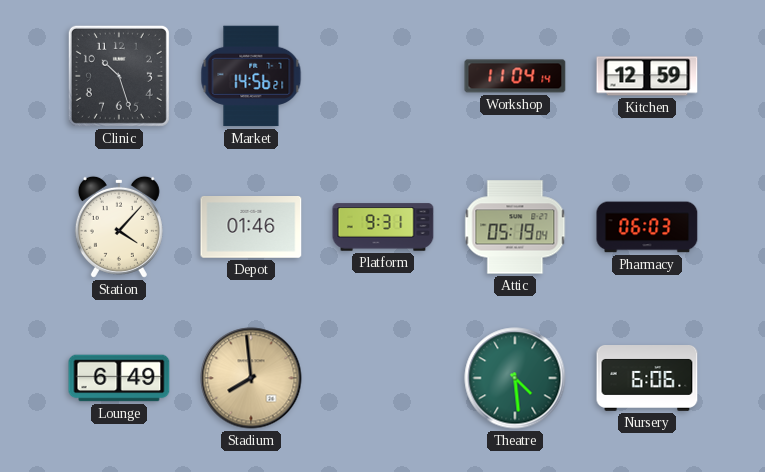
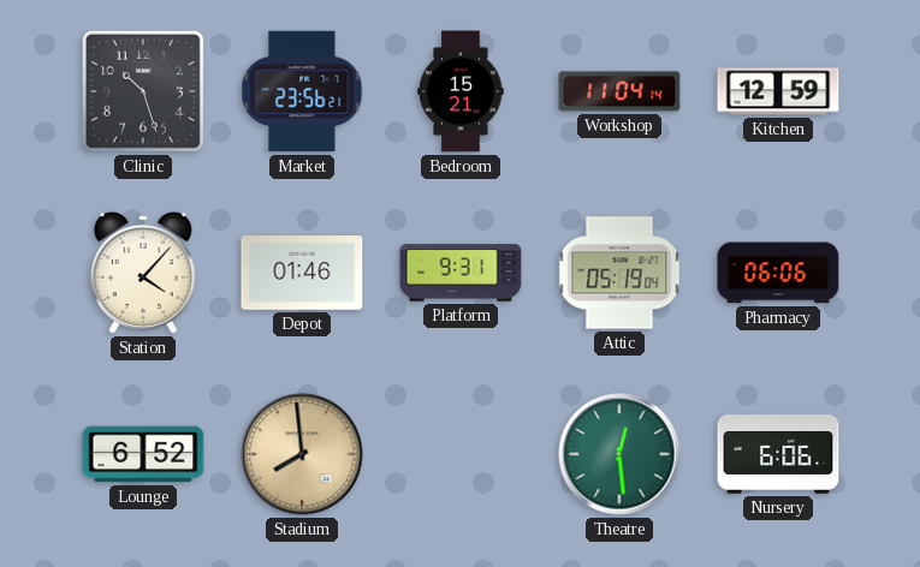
Market: 14:56 -> 23:56 (302, 91)
Bedroom: none -> 15:21 (461, 91)
Pharmacy: 06:03 -> 06:06 (778, 273)
Lounge: 6:49 -> 6:52 (143, 454)
Theatre: 4:29 -> 12:29 (619, 454)
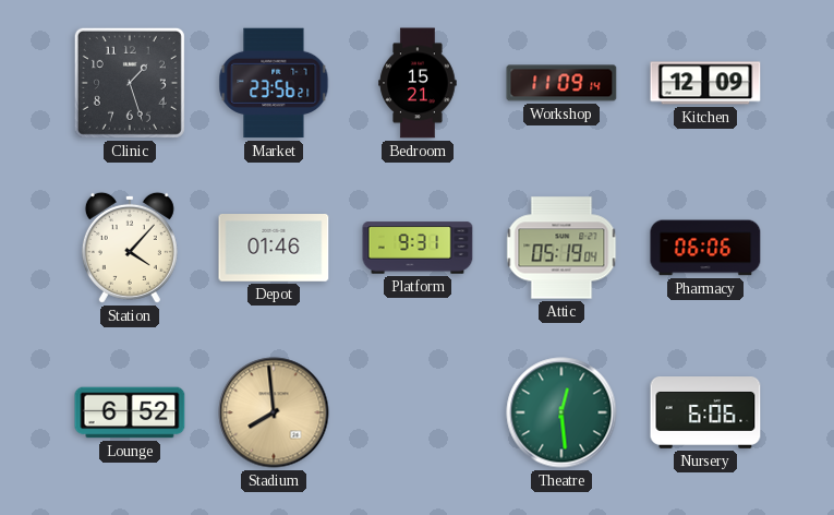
Clinic: 10:27 -> 1:27 (130, 83)
Workshop: 11:04 -> 11:09 (561, 83)
Kitchen: 12:59 -> 12:09 (705, 83)
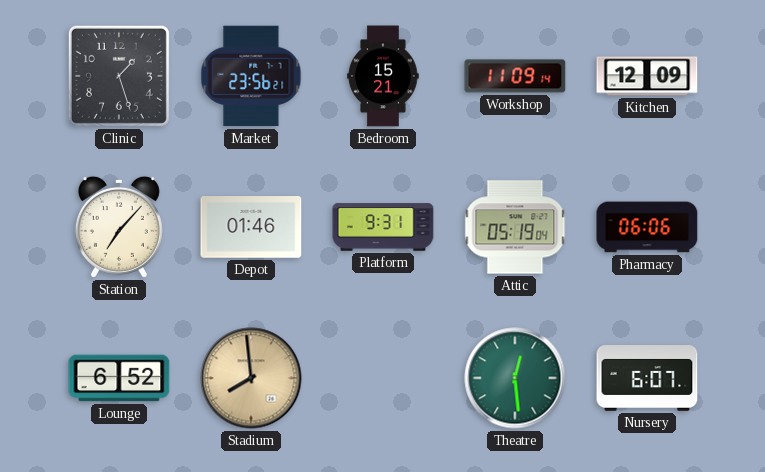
Station: 4:07 -> 7:07 (119, 227)
Nursery: 6:06 -> 6:07 (647, 379)
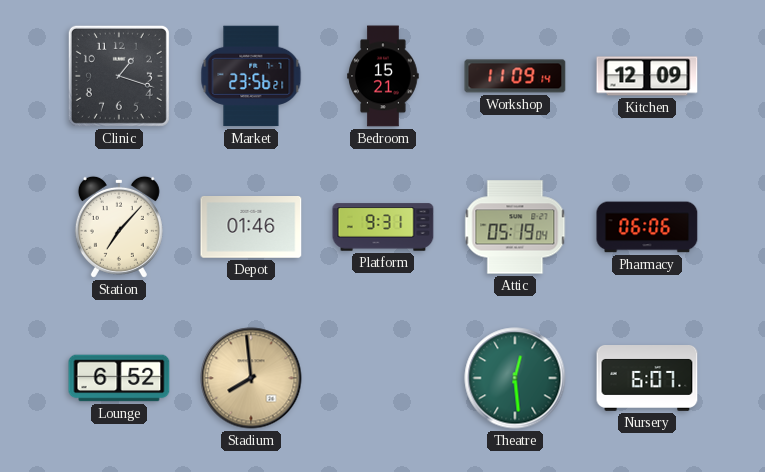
Clinic: 1:27 -> 1:18 (119, 76)
